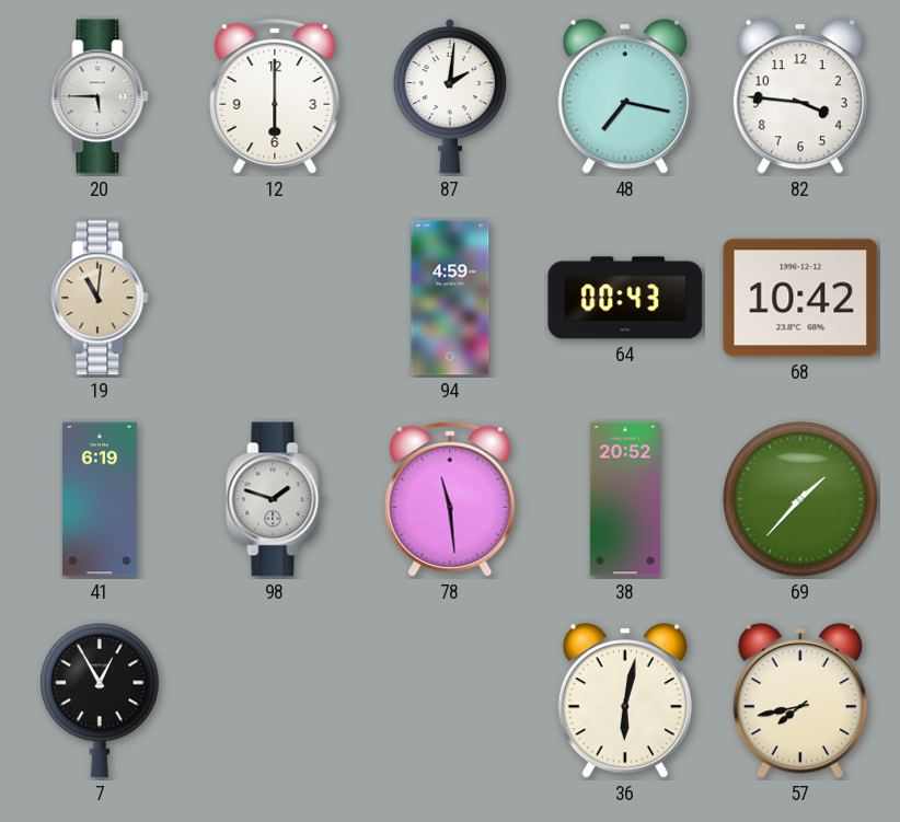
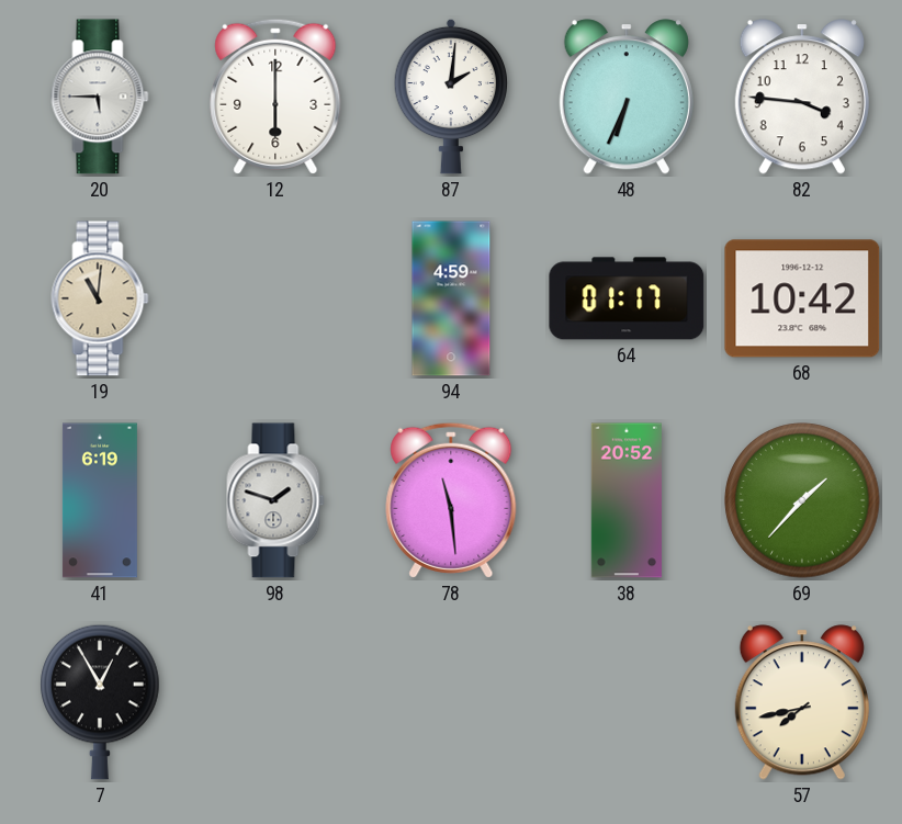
48: 7:17 -> 6:34 (627, 97)
64: 00:43 -> 01:17 (627, 298)
36: 6:02 -> none (625, 701)
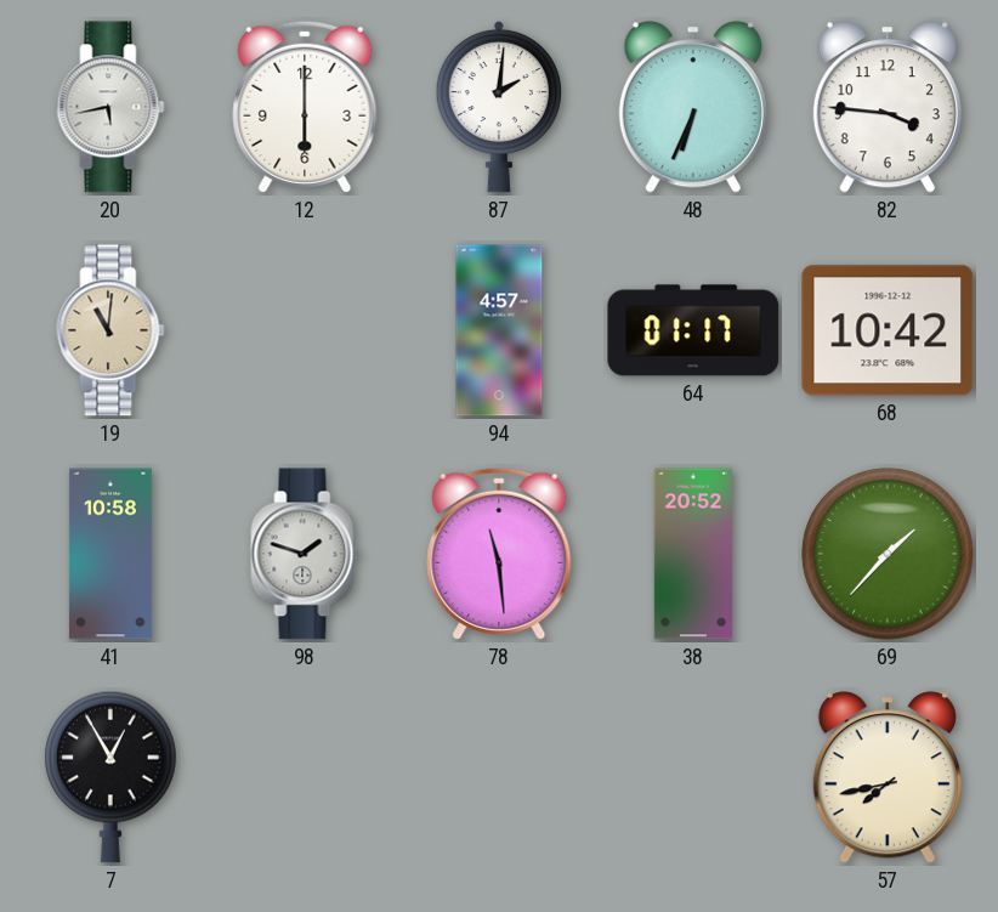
20: 5:45 -> 5:43 (110, 107)
94: 4:59 -> 4:57 (499, 330)
41: 6:19 -> 10:58 (110, 554)
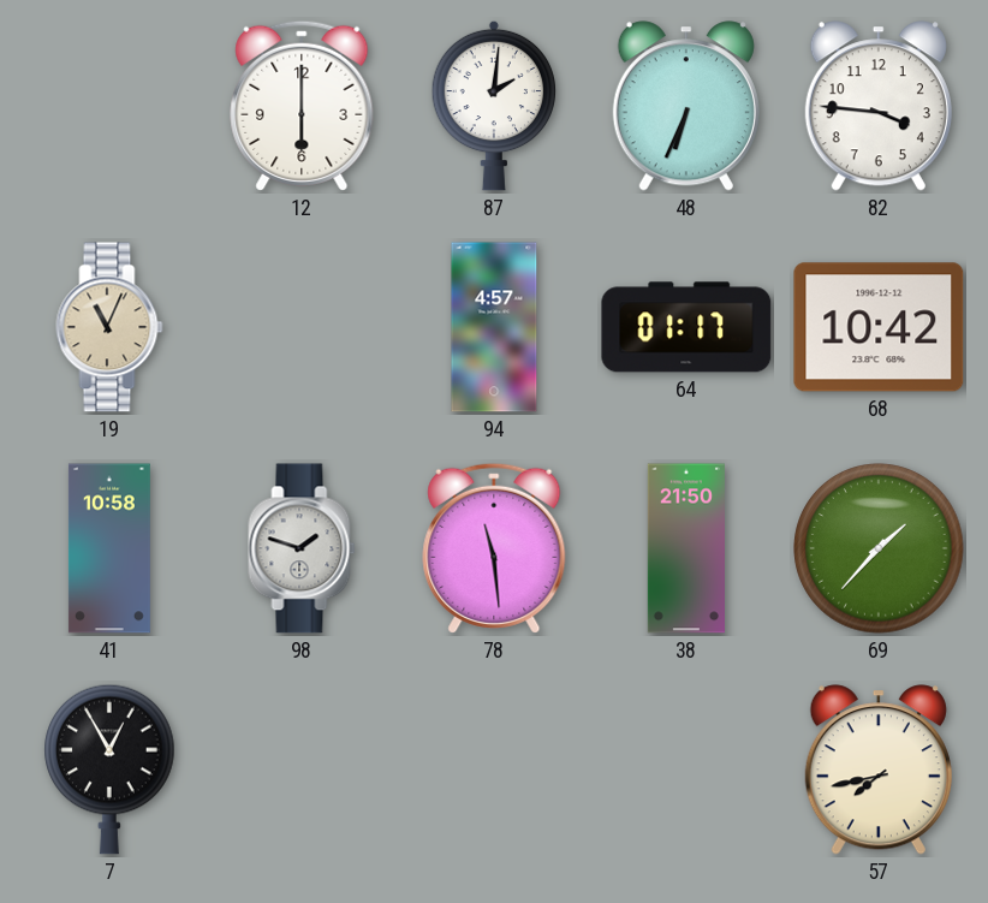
20: 5:43 -> none (110, 107)
19: 11:01 -> 11:04 (109, 327)
38: 20:52 -> 21:50 (686, 548)
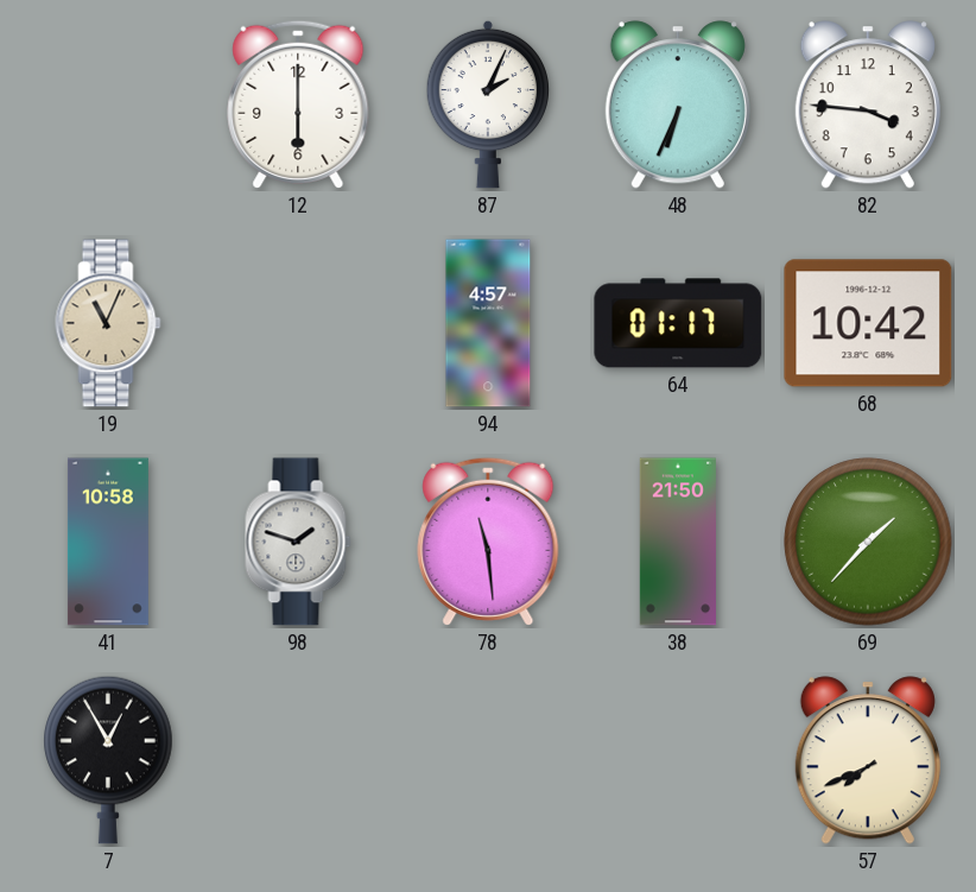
87: 2:01 -> 2:04 (488, 105)
57: 7:43 -> 7:41 (868, 760)
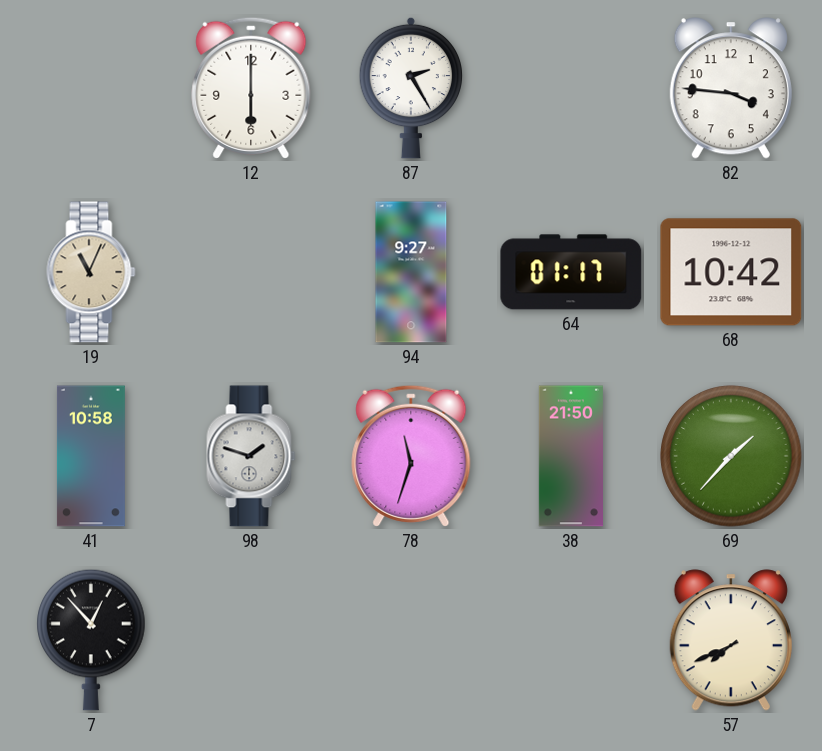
87: 2:04 -> 2:25 (411, 88)
48: 6:34 -> none (678, 105)
94: 4:57 -> 9:27 (411, 272)
78: 11:29 -> 11:33 (411, 456)
7: 12:55 -> 12:53 (91, 640)
